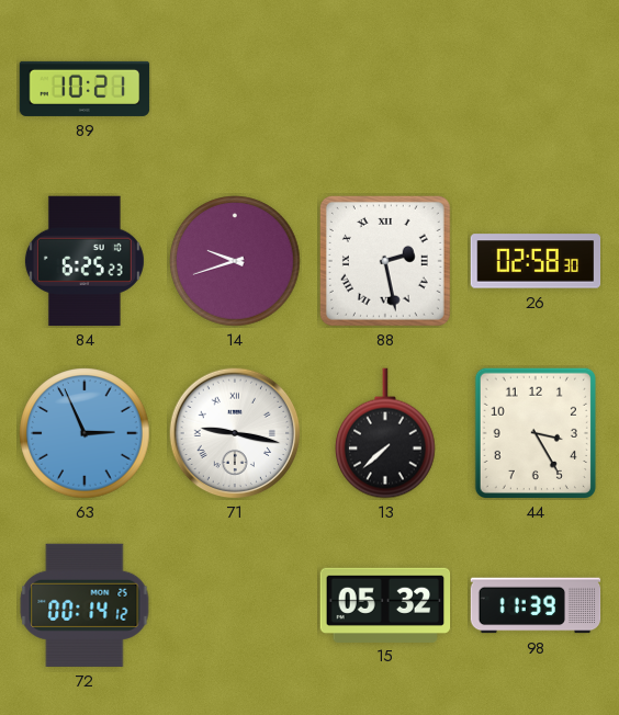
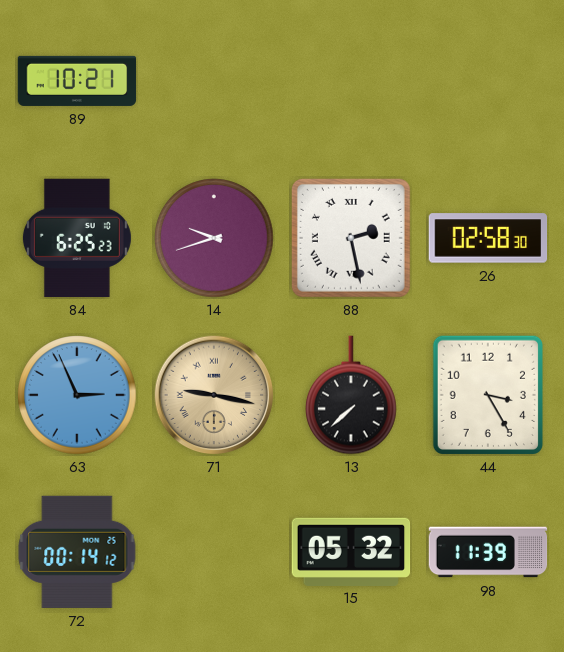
71 dial: white -> champagne (214, 395)
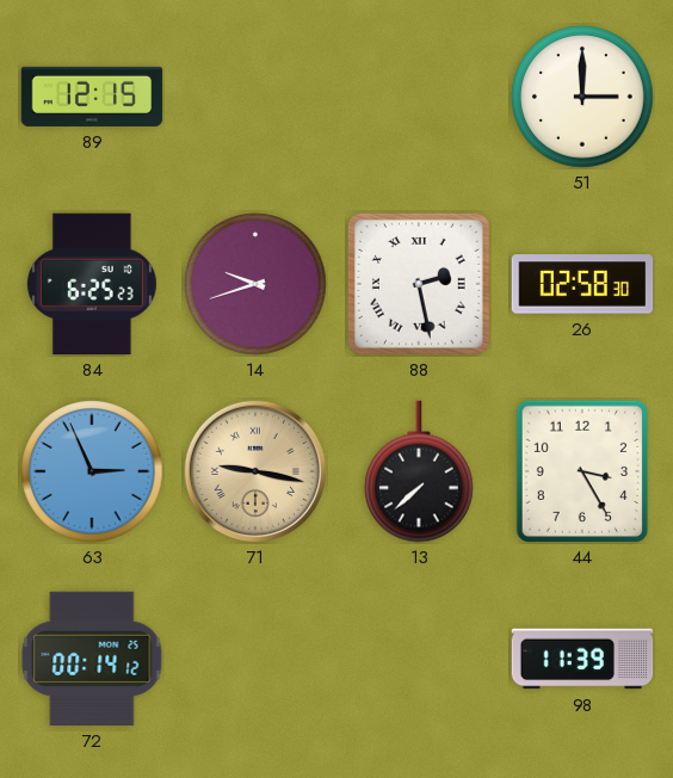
89: 10:21 -> 12:15 (92, 97)
51: none -> 3:00 (582, 97)
15: 05:32 -> none (351, 551)
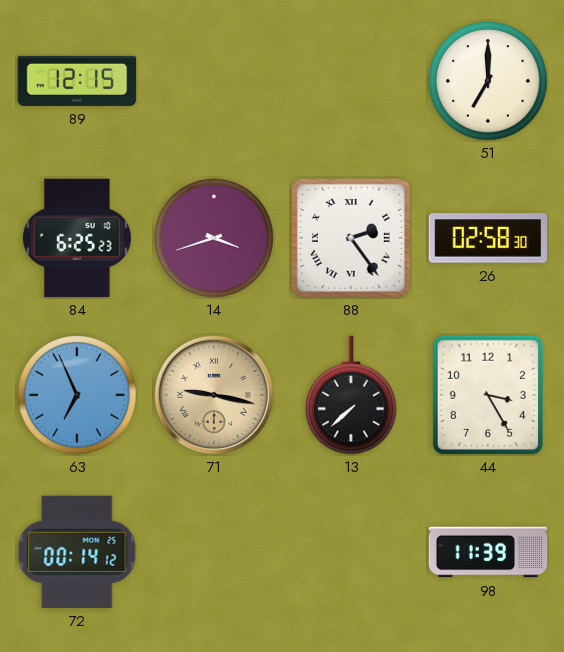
51: 3:00 -> 7:00 (488, 81)
14: 9:42 -> 3:42 (214, 238)
88: 2:28 -> 2:24 (351, 238)
63: 2:56 -> 6:56 (77, 395)
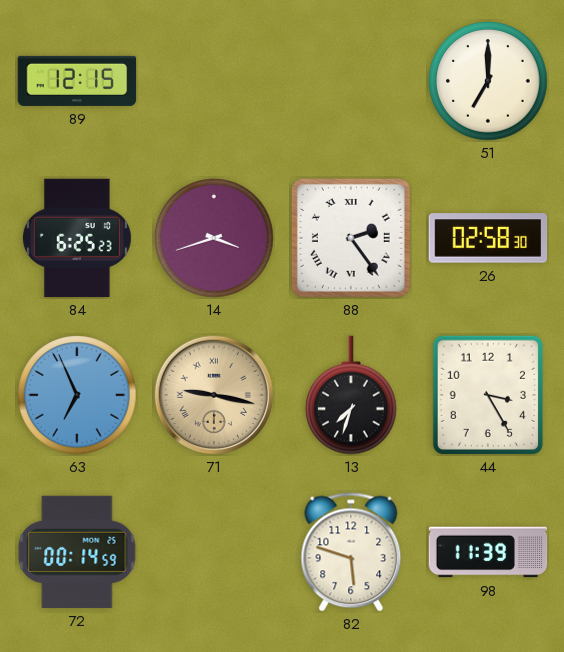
13: 7:38 -> 7:33 (352, 395)
72: 00:14:12 -> 00:14:59 (77, 552)
82: none -> 5:48 (351, 552)
